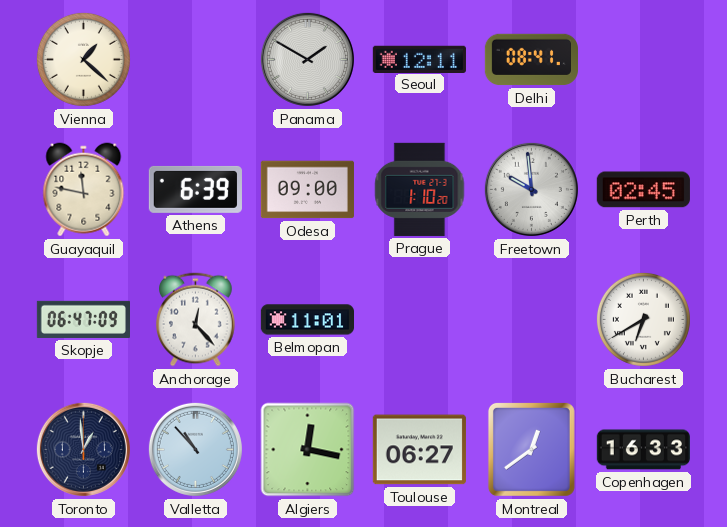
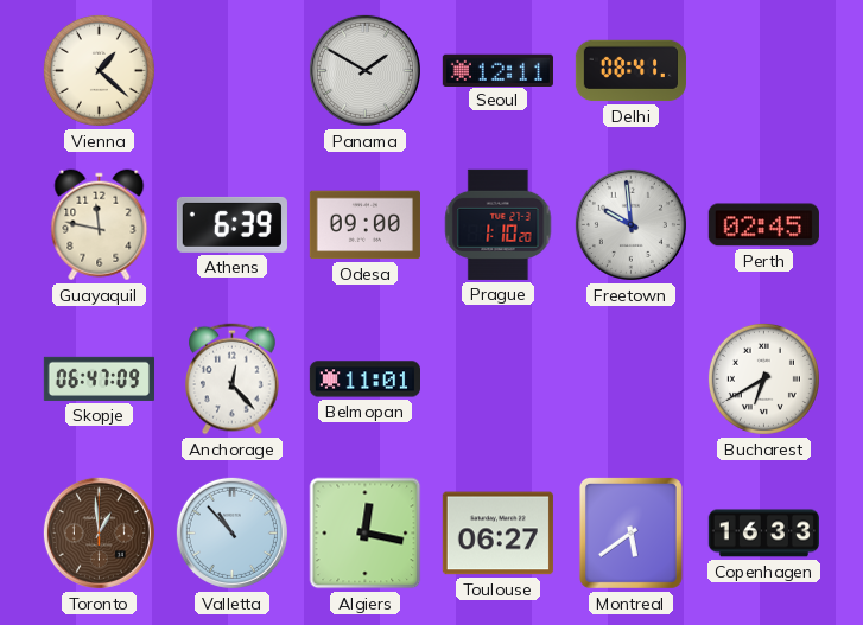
Toronto dial: navy -> brown (99, 532)
Montreal: 12:39 -> 5:39 (630, 532)
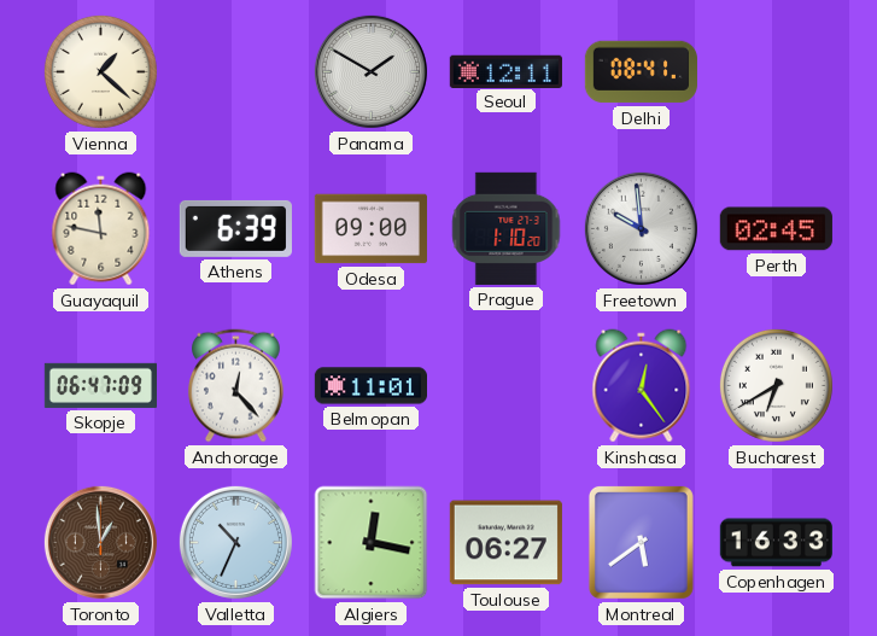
Kinshasa: none -> 12:24 (642, 386)
Valletta: 10:53 -> 10:34 (235, 542)
